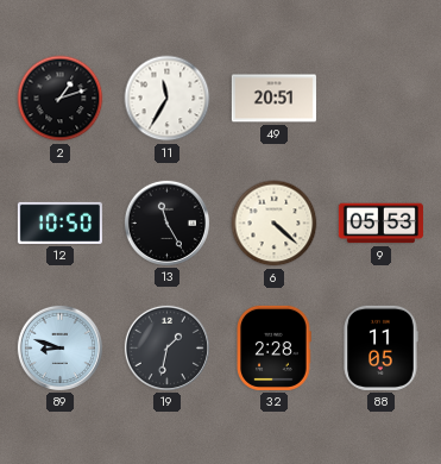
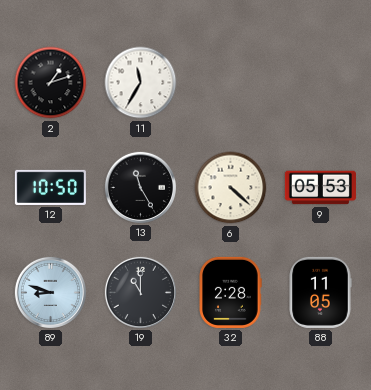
49: 20:51 -> none (273, 99)
19: 1:32 -> 11:00 (140, 292)
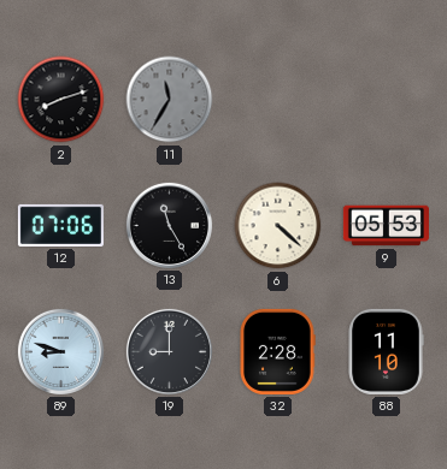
2: 1:12 -> 8:12 (61, 100)
11 dial: white -> grey (170, 100)
12: 10:50 -> 07:06 (60, 225)
19: 11:00 -> 9:00 (169, 351)
88: 11:05 -> 11:10 (386, 351)
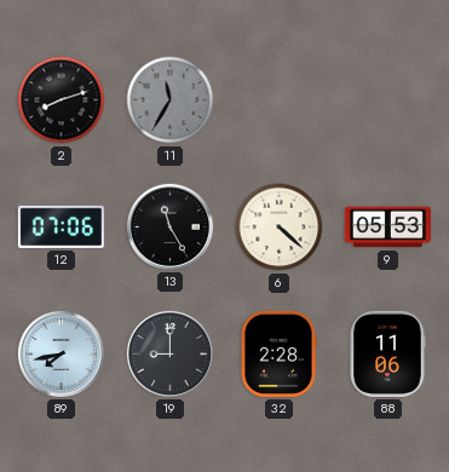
89: 8:48 -> 7:43 (61, 353)
88: 11:10 -> 11:06 (387, 353)
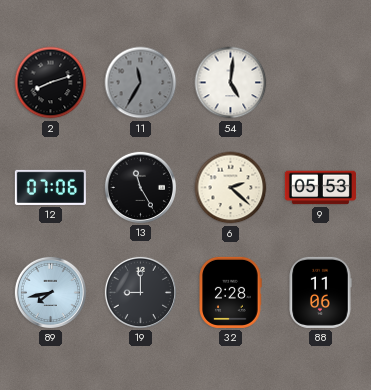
54: none -> 5:01 (231, 83)
6: 4:22 -> 2:22 (231, 188)
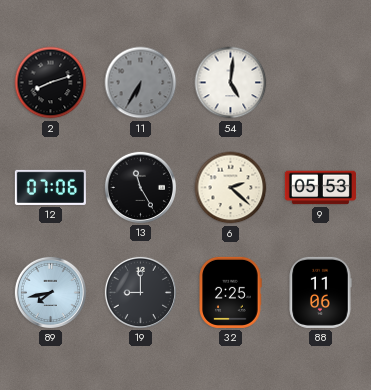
11: 11:35 -> 6:35 (141, 83)
32: 2:28 -> 2:25 (230, 292)
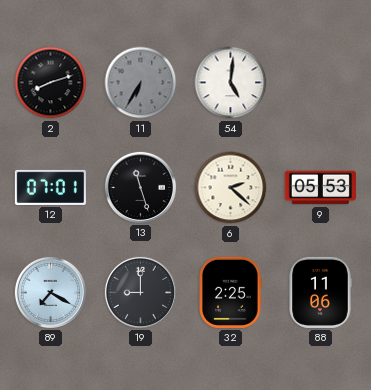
12: 07:06 -> 07:01 (50, 187)
13: 11:25 -> 11:27 (140, 187)
89: 7:43 -> 7:20 (50, 292)
